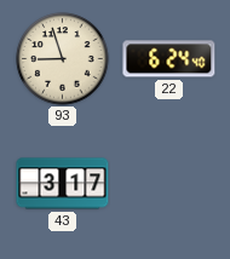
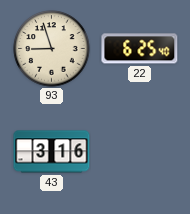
22: 6:24 -> 6:25 (140, 49)
43: 3:17 -> 3:16 (52, 152)
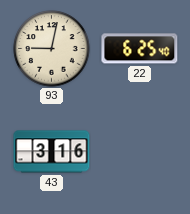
93: 8:57 -> 9:02 (52, 49)
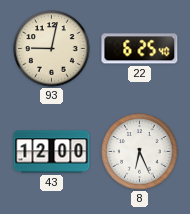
43: 3:16 -> 12:00 (52, 152)
8: none -> 6:26 (140, 152)
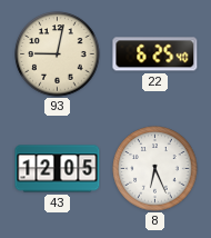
43: 12:00 -> 12:05 (58, 169)
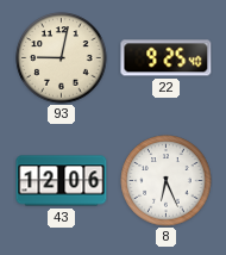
22: 6:25 -> 9:25 (167, 58)
43: 12:05 -> 12:06 (62, 181)
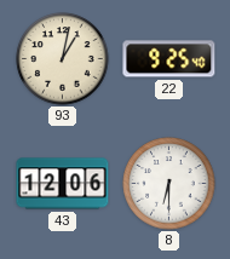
93: 9:02 -> 1:02 (63, 59)
8: 6:26 -> 6:30 (169, 184)
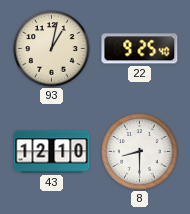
43: 12:06 -> 12:10 (52, 152)
8: 6:30 -> 8:30 (140, 152)
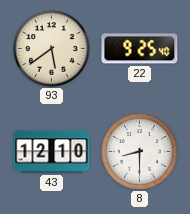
93: 1:02 -> 5:39 (52, 49)
